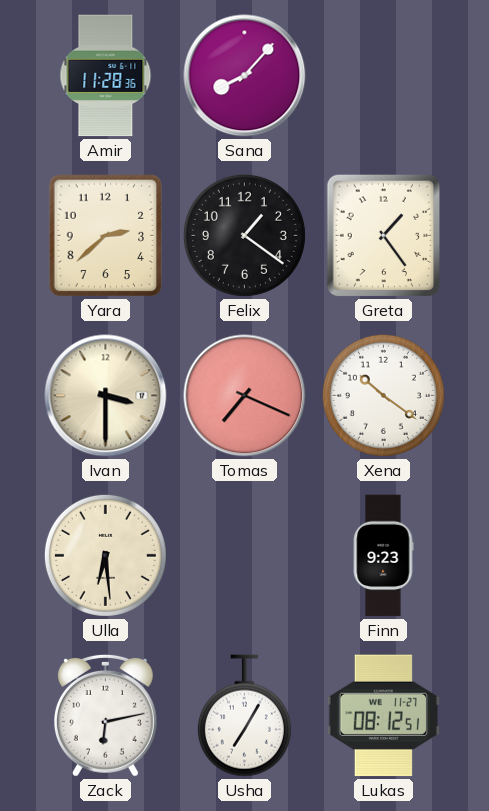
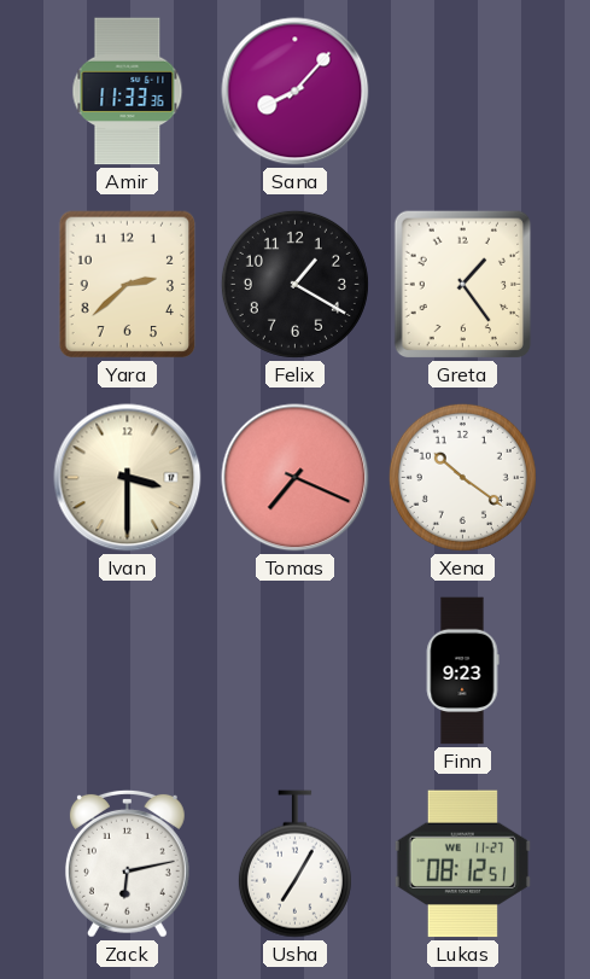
Amir: 11:28 -> 11:33 (128, 92)
Felix: 1:21 -> 1:20 (294, 284)
Ulla: 6:29 -> none (105, 555)
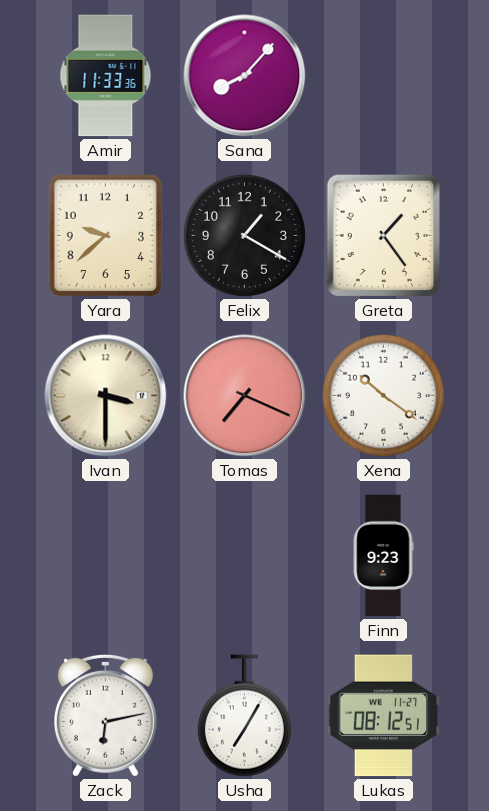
Yara: 2:38 -> 9:38 (106, 236)
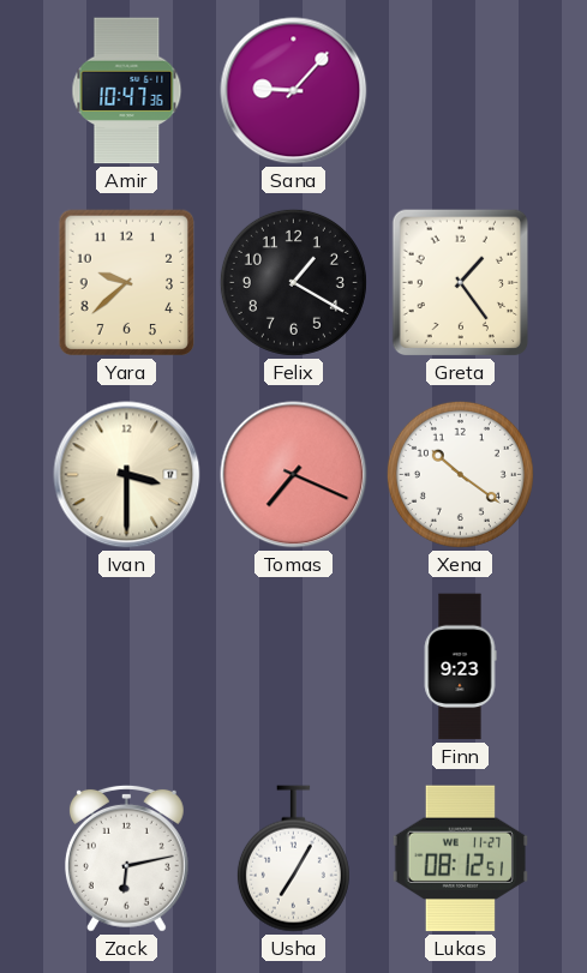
Amir: 11:33 -> 10:47 (127, 91)
Sana: 8:07 -> 9:07 (294, 91)
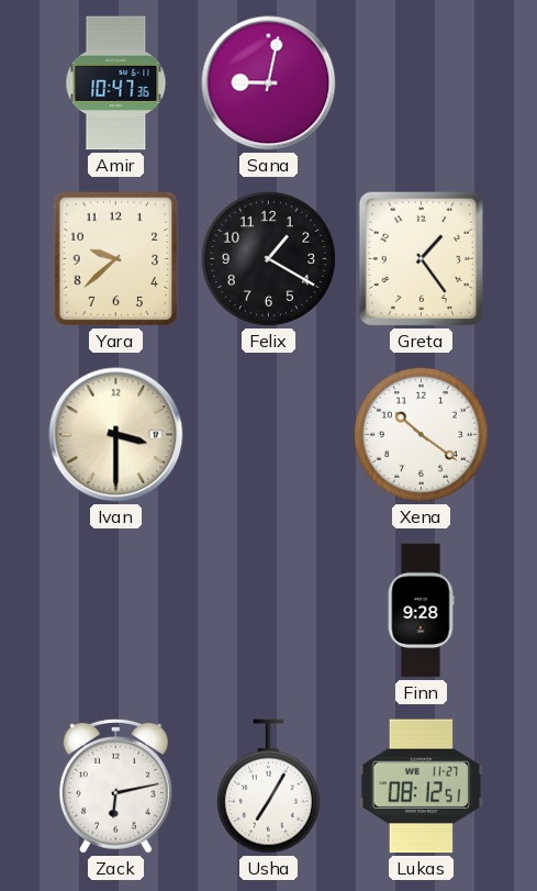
Sana: 9:07 -> 9:02 (269, 83)
Tomas: 7:19 -> none (294, 475)
Finn: 9:23 -> 9:28 (421, 611)
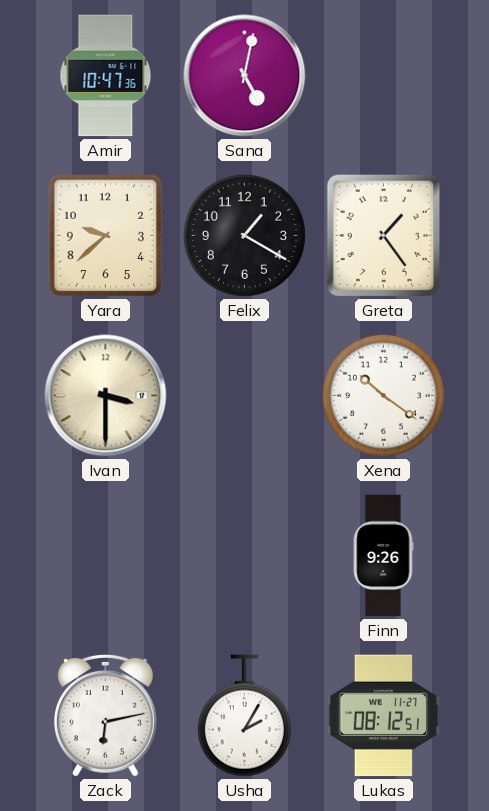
Sana: 9:02 -> 5:02 (245, 76)
Finn: 9:28 -> 9:26 (383, 556)
Usha: 7:05 -> 2:05 (244, 716)
